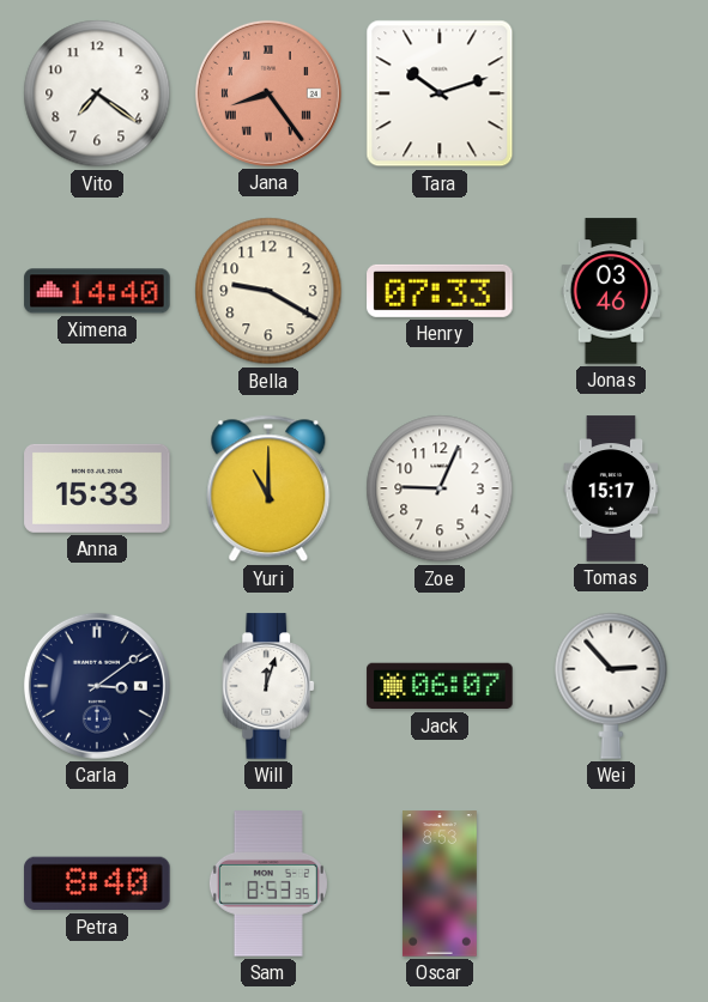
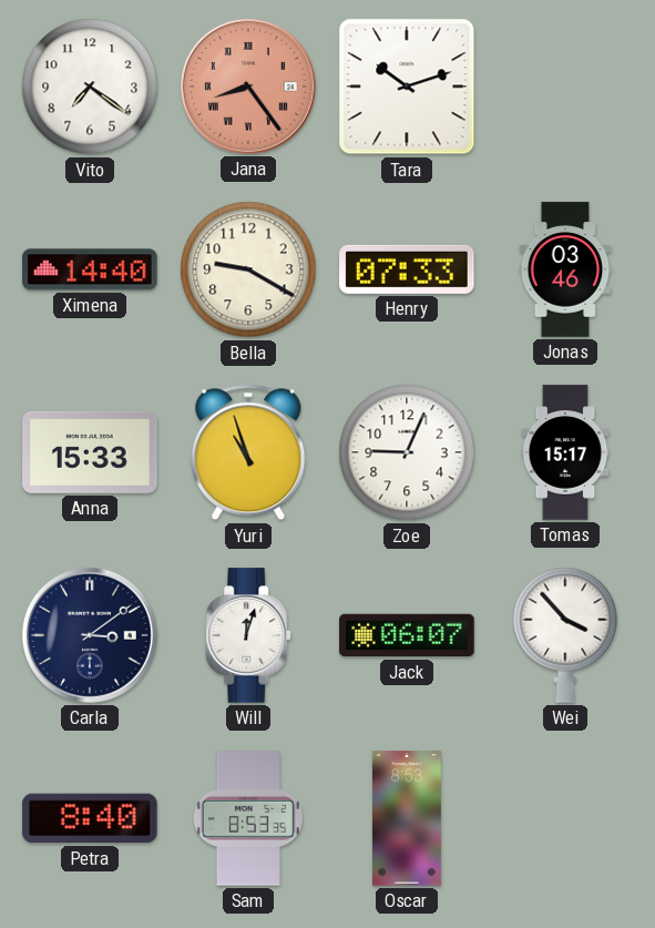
Yuri: 11:00 -> 10:57 (248, 452)
Wei: 2:53 -> 3:53 (565, 635)
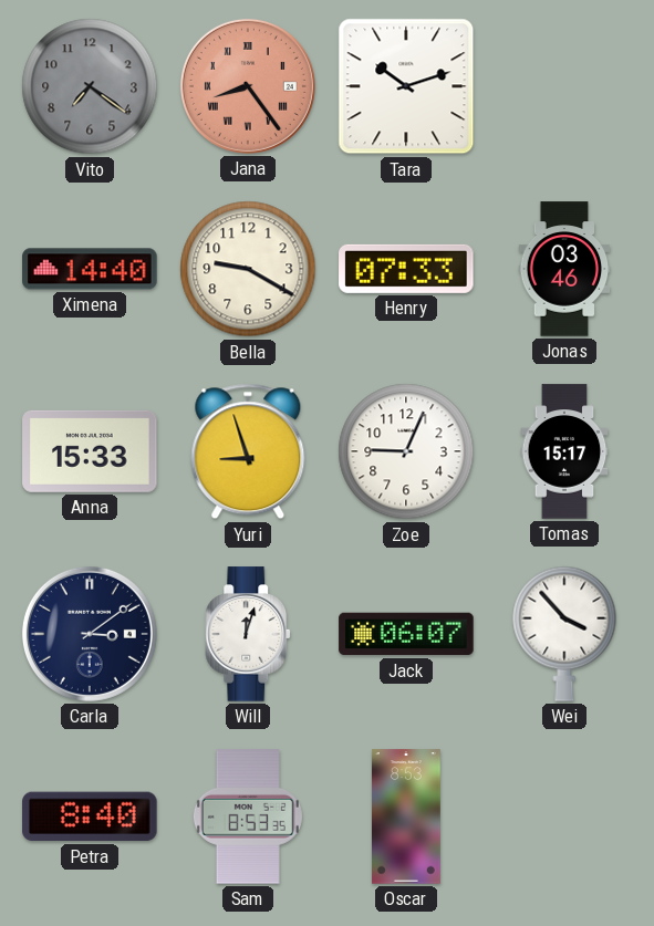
Vito dial: white -> grey (90, 86)
Yuri: 10:57 -> 8:57 (248, 451)
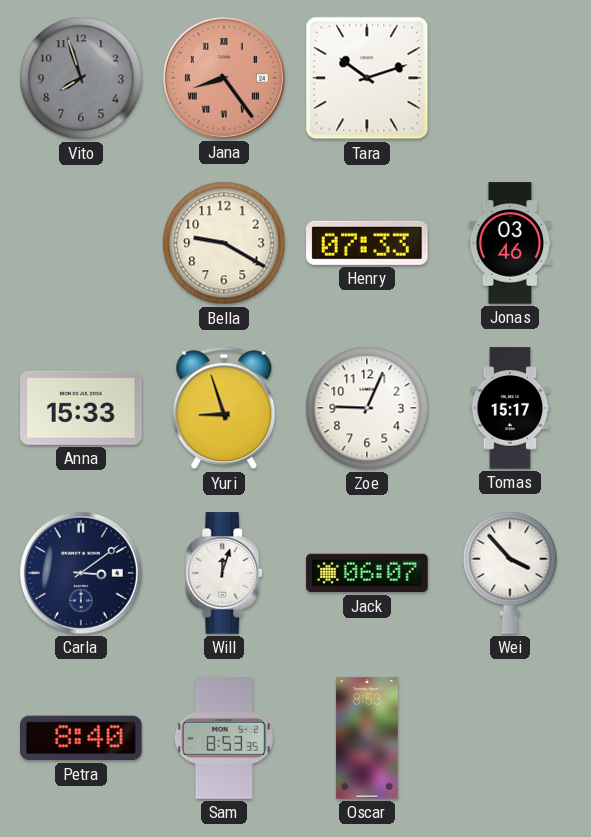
Vito: 7:21 -> 7:57 (81, 78)
Ximena: 14:40 -> none (90, 269)
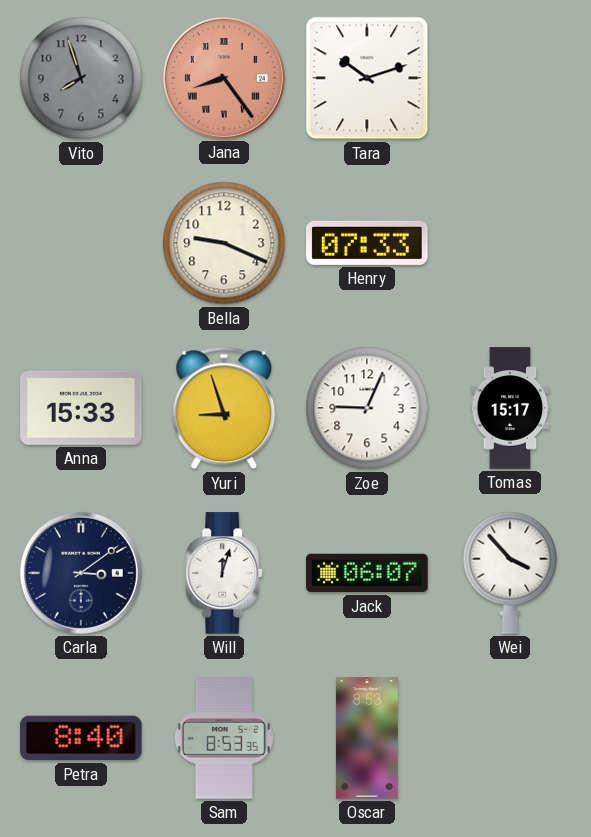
Bella: 9:20 -> 9:19 (224, 243)
Jonas: 03:46 -> none (510, 243)
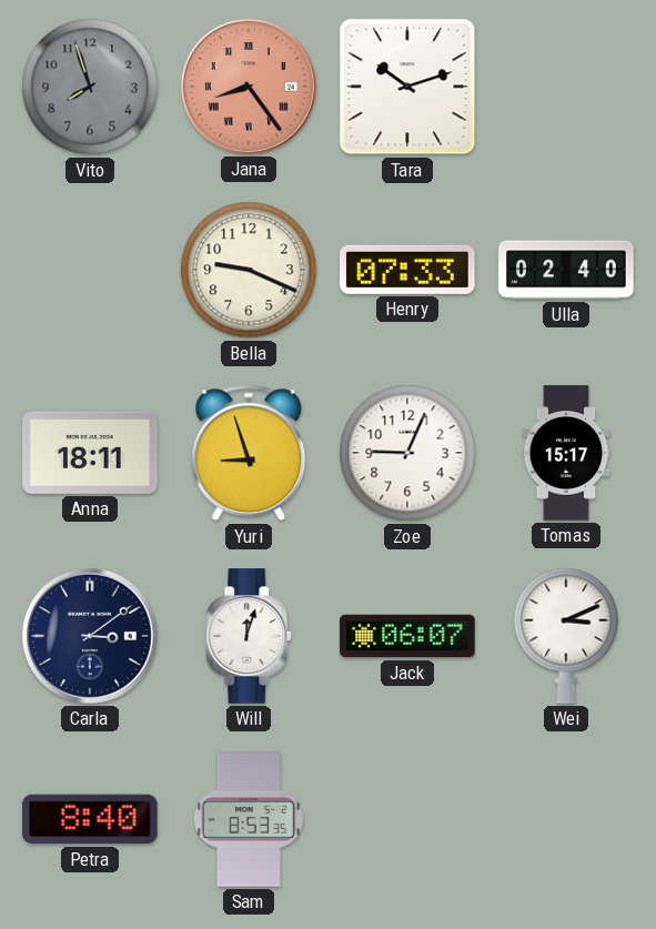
Ulla: none -> 02:40 (566, 270)
Anna: 15:33 -> 18:11 (90, 453)
Wei: 3:53 -> 3:11 (566, 636)
Oscar: 8:53 -> none (367, 738)
